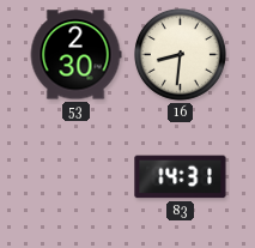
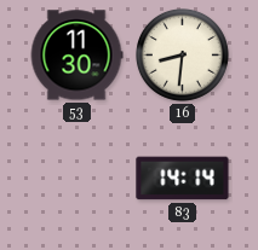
53: 2:30 -> 11:30 (76, 56)
83: 14:31 -> 14:14 (183, 179)
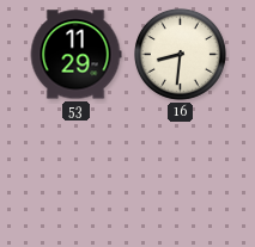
53: 11:30 -> 11:29 (75, 55)
83: 14:14 -> none (183, 179)
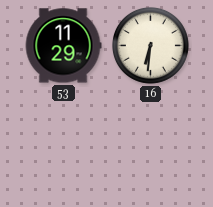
16: 8:31 -> 6:31 (150, 45)
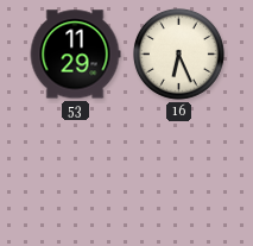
16: 6:31 -> 6:26 (178, 53)
